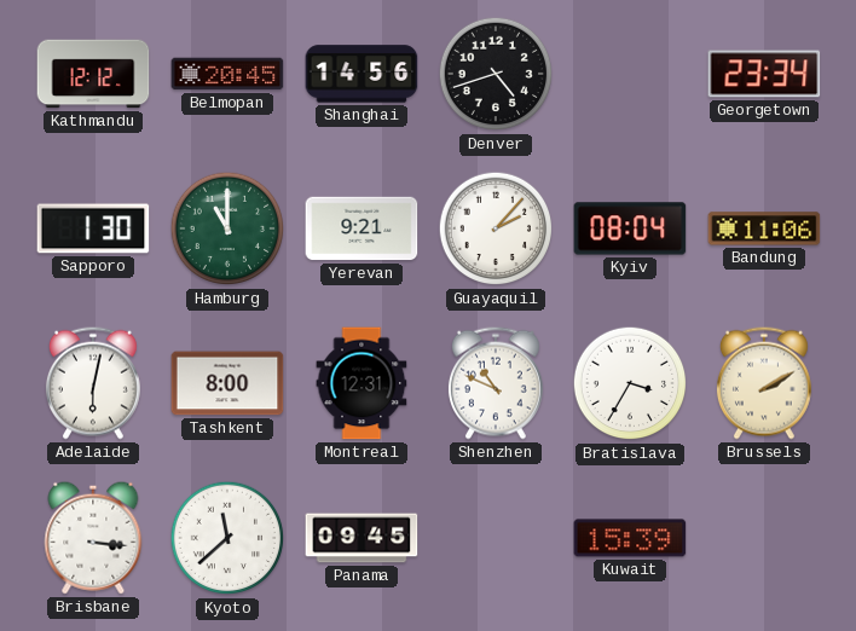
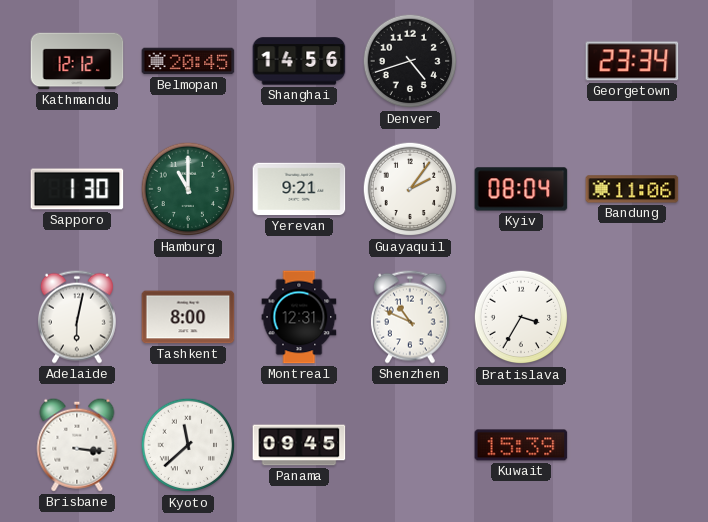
Guayaquil: 2:07 -> 2:06 (410, 189)
Brussels: 2:10 -> none (764, 383)
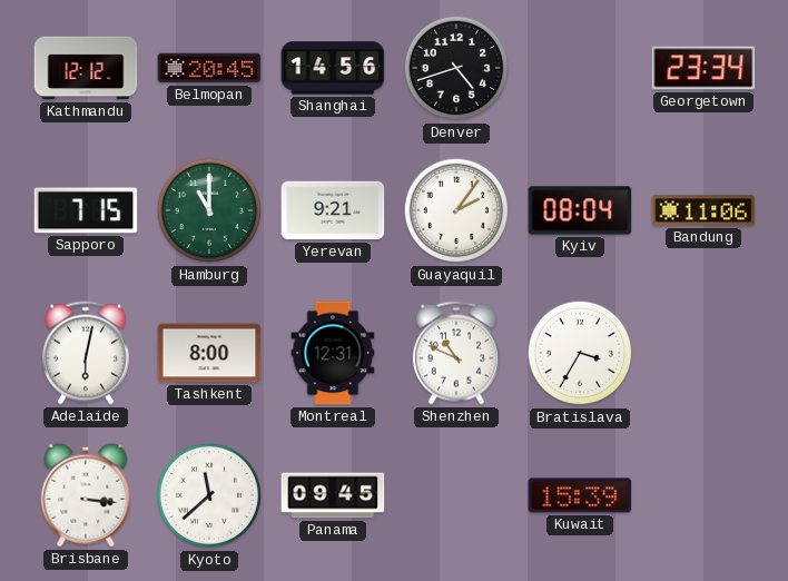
Sapporo: 1:30 -> 7:15 (86, 210)
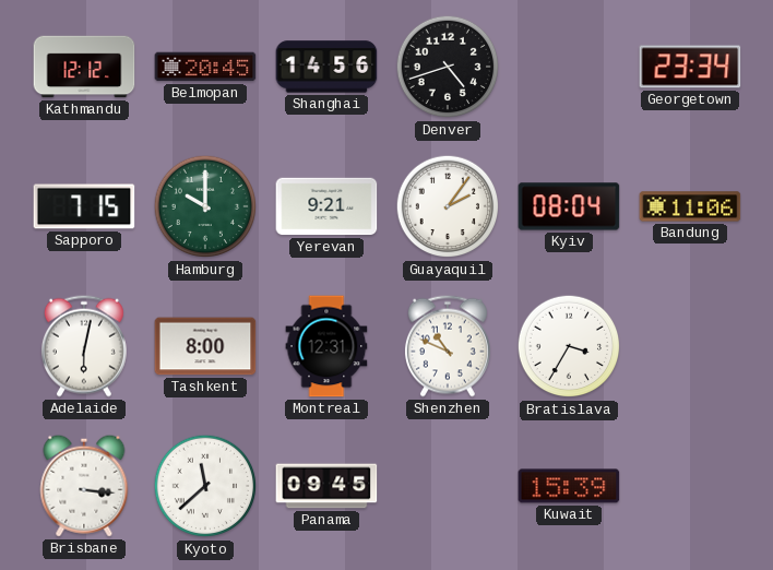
Hamburg: 11:00 -> 10:00 (205, 206)
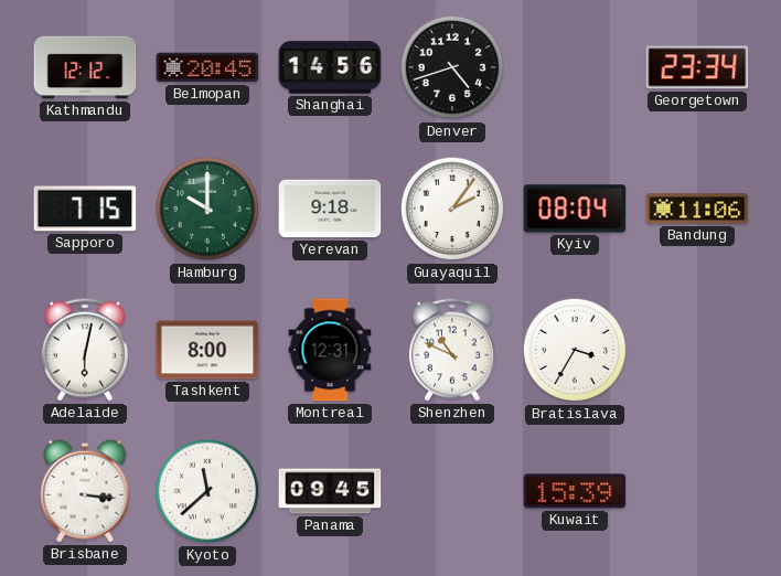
Yerevan: 9:21 -> 9:18 (330, 209)
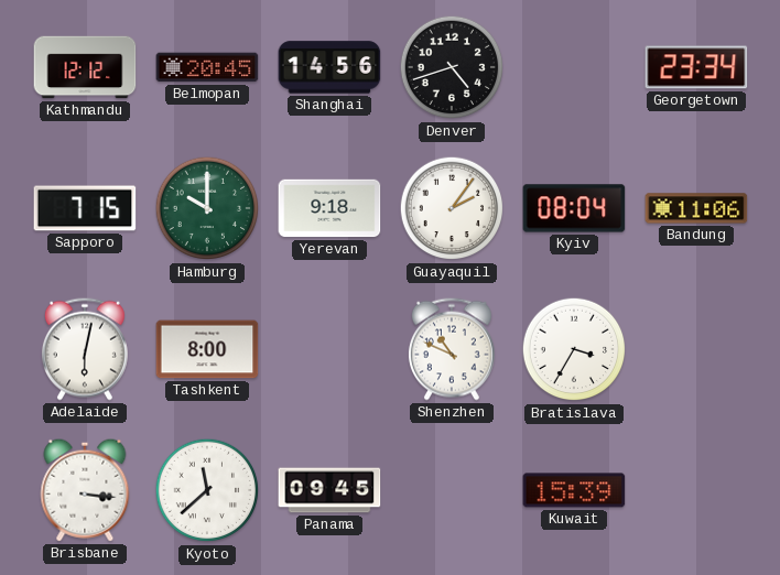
Montreal: 12:31 -> none (330, 350)
